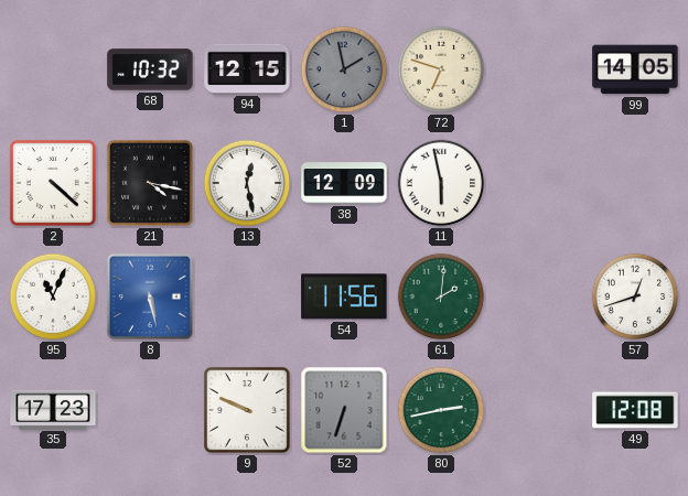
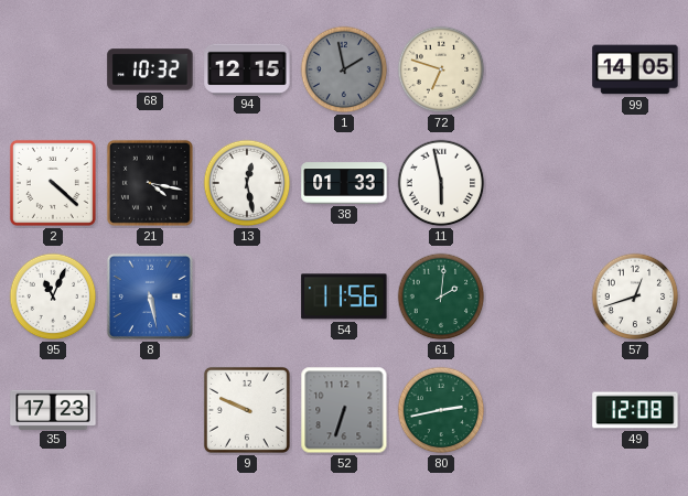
38: 12:09 -> 01:33 (344, 183)
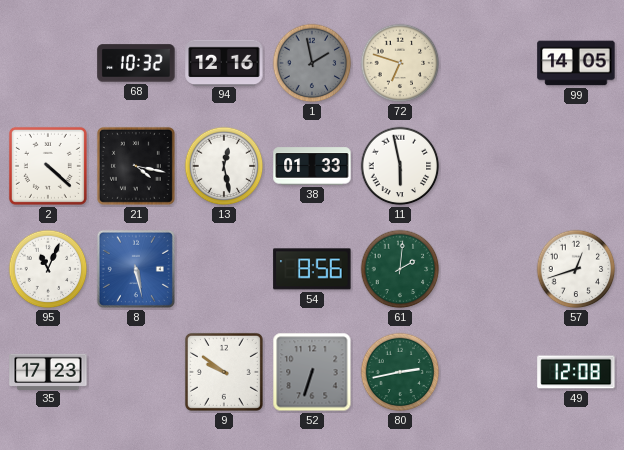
94: 12:15 -> 12:16 (224, 62)
54: 11:56 -> 8:56 (312, 269)
9: 9:49 -> 9:51 (224, 372)
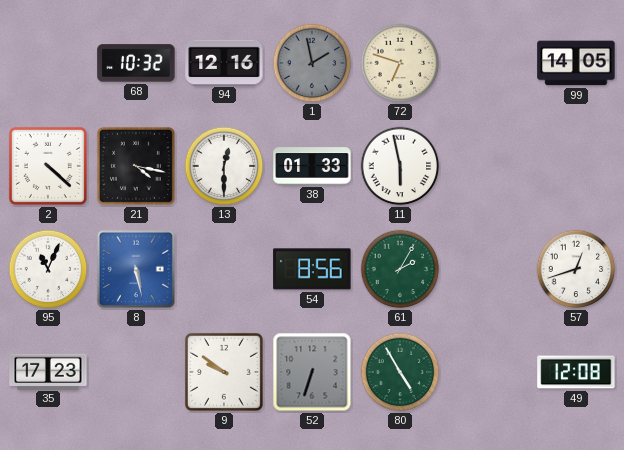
13: 12:28 -> 12:30 (224, 166)
61: 2:01 -> 2:05 (400, 269)
80: 2:43 -> 4:55 (400, 372)
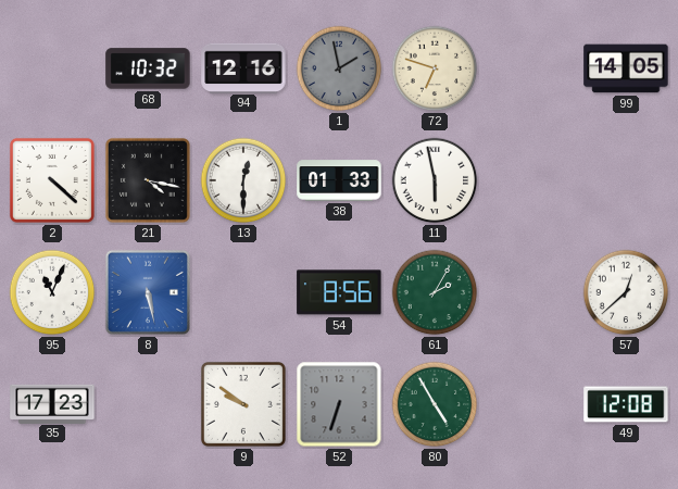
57: 12:42 -> 12:38 (626, 292)
